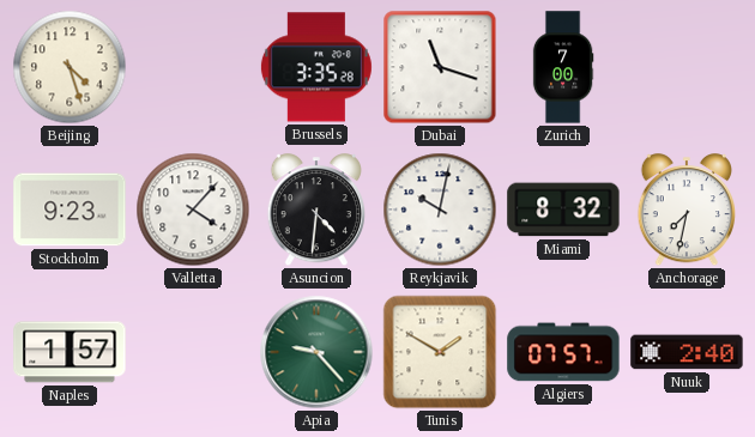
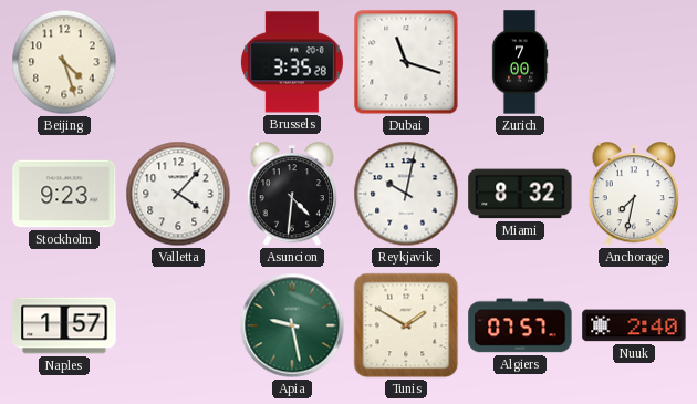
Apia: 9:23 -> 9:28 (292, 325)
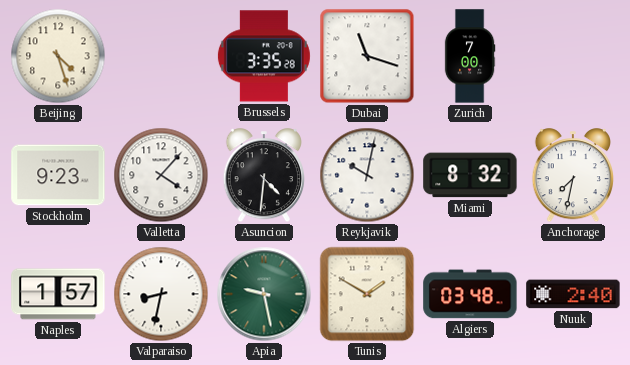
Valparaiso: none -> 8:32 (161, 294)
Algiers: 07:57 -> 03:48 (470, 294)
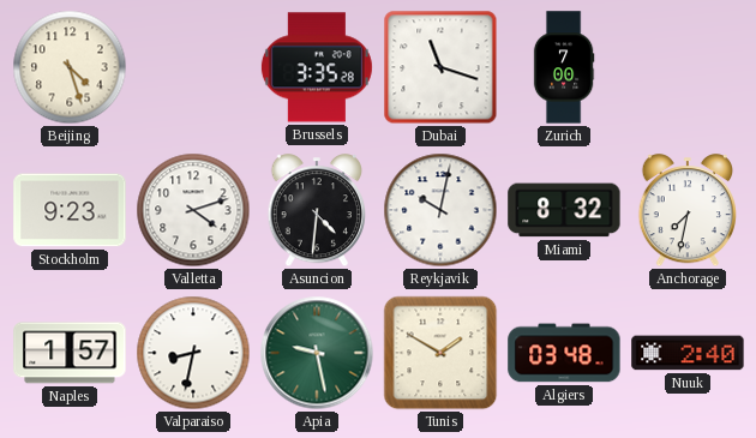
Valletta: 4:07 -> 4:12 (193, 210)
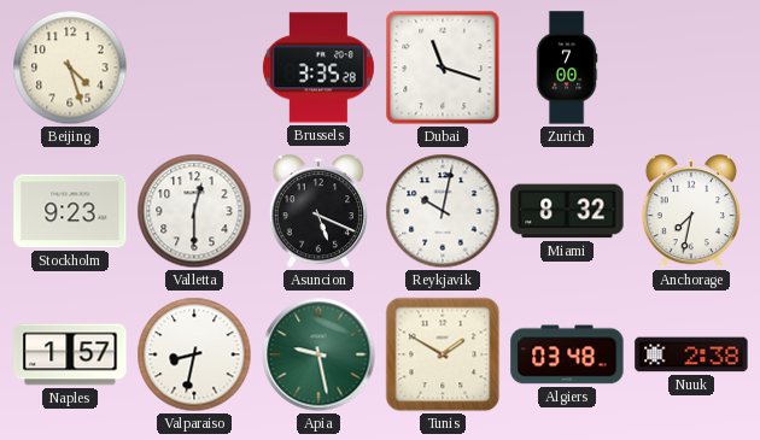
Valletta: 4:12 -> 12:30 (194, 211)
Asuncion: 4:31 -> 5:19 (317, 212)
Nuuk: 2:40 -> 2:38 (691, 354)
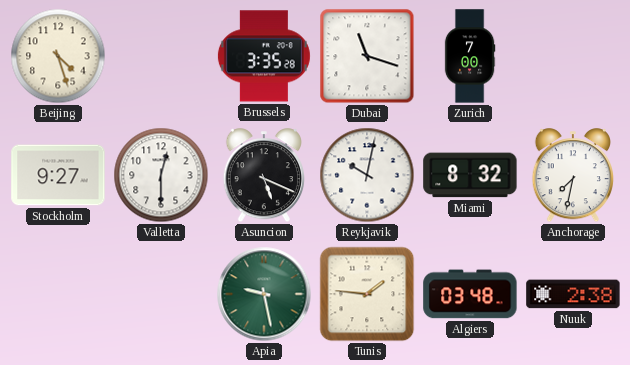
Stockholm: 9:23 -> 9:27 (58, 175)
Naples: 1:57 -> none (70, 354)
Valparaiso: 8:32 -> none (194, 354)
Tunis: 1:50 -> 1:46 (367, 294)
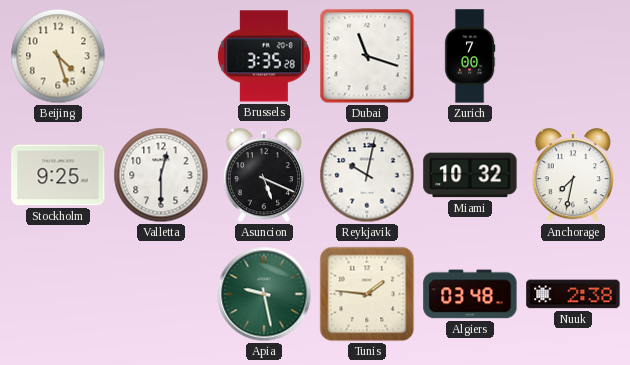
Stockholm: 9:27 -> 9:25 (58, 175)
Miami: 8:32 -> 10:32 (470, 175)
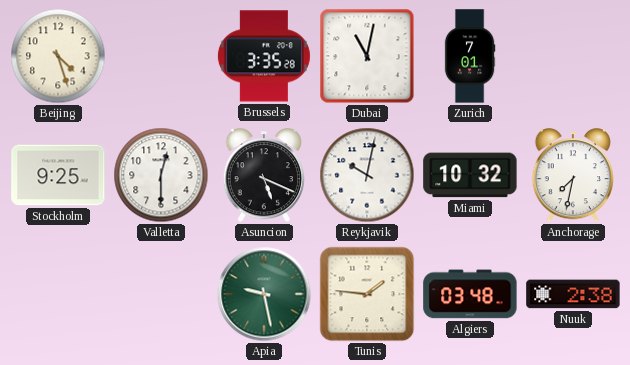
Dubai: 11:18 -> 11:02 (367, 56)
Zurich: 7:00 -> 7:01 (470, 56)
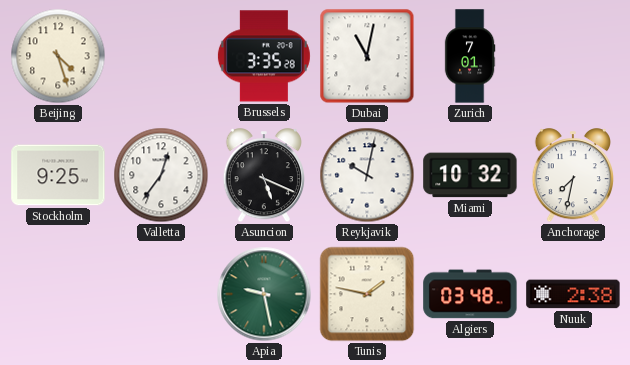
Valletta: 12:30 -> 12:36 (161, 175)
Tunis: 1:46 -> 1:47 (367, 294)
